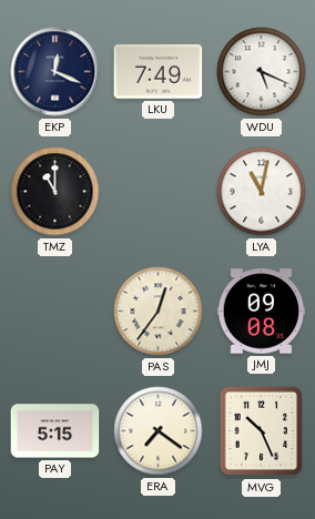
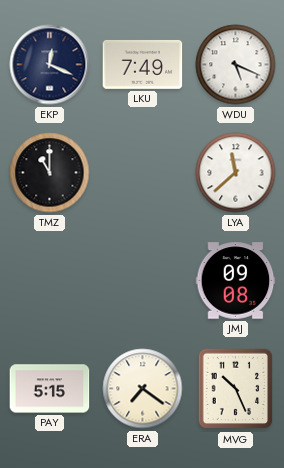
LYA: 11:02 -> 11:38 (236, 173)
PAS: 12:36 -> none (159, 312)
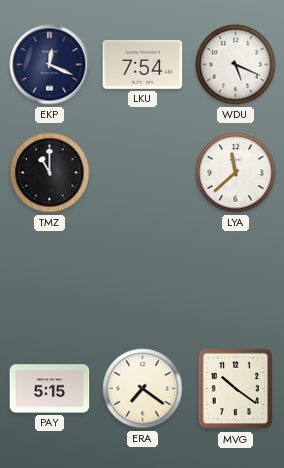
LKU: 7:49 -> 7:54 (143, 64)
JMJ: 09:08 -> none (236, 281)
MVG: 10:26 -> 10:21 (236, 389)
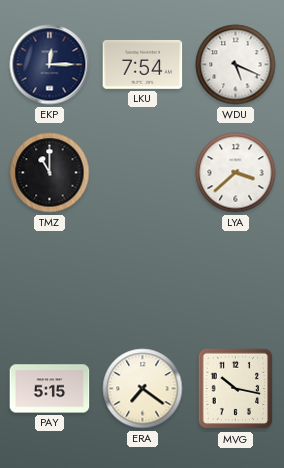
EKP: 12:19 -> 12:15 (50, 65)
LYA: 11:38 -> 3:38 (236, 173)
MVG: 10:21 -> 10:17 (236, 389)
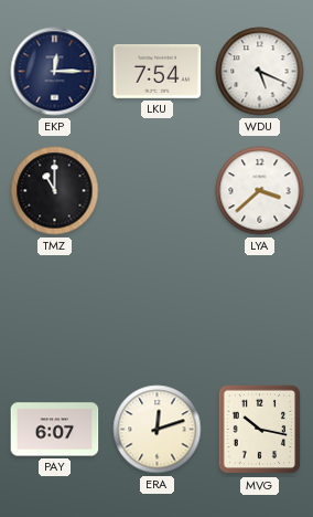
PAY: 5:15 -> 6:07 (55, 430)
ERA: 7:21 -> 12:12 (158, 430)
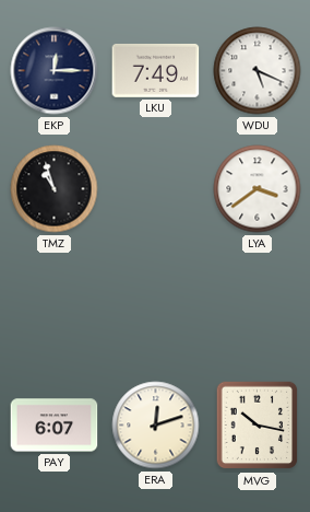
LKU: 7:54 -> 7:49 (156, 70)
TMZ: 11:00 -> 10:57 (55, 189)
LYA: 3:38 -> 3:39 (258, 189)
